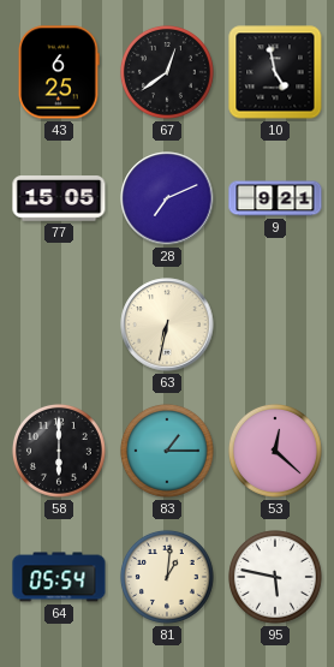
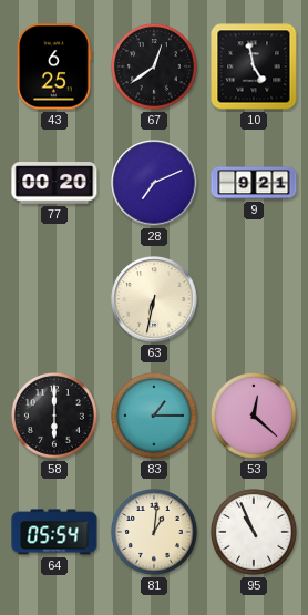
77: 15:05 -> 00:20 (54, 183)
95: 5:47 -> 10:56 (254, 532)
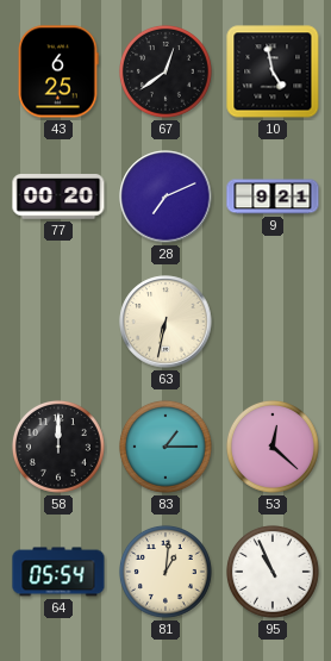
58: 6:00 -> 12:00 (58, 447)
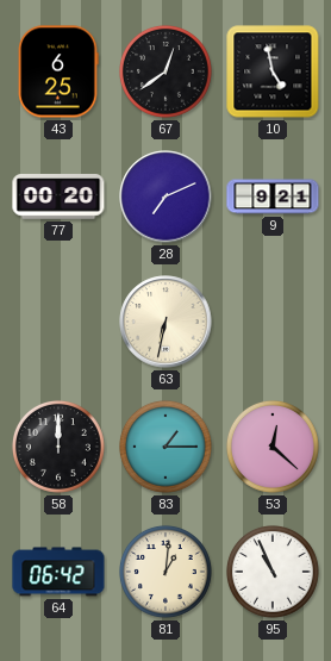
64: 05:54 -> 06:42 (58, 572)
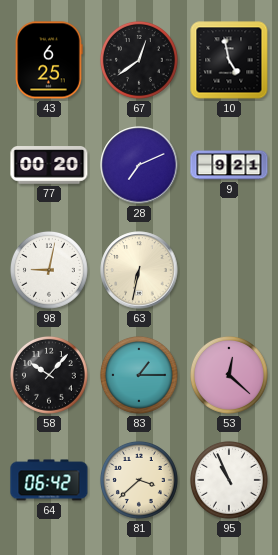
98: none -> 9:02 (49, 270)
58: 12:00 -> 10:07 (49, 375)
81: 1:01 -> 3:38 (139, 480)
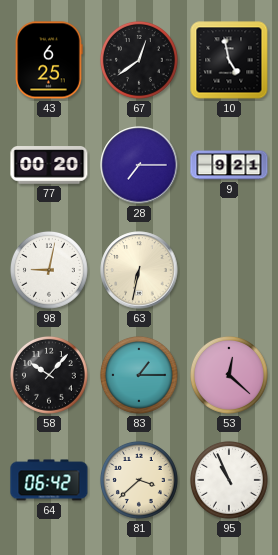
28: 7:11 -> 7:15 (139, 165)
